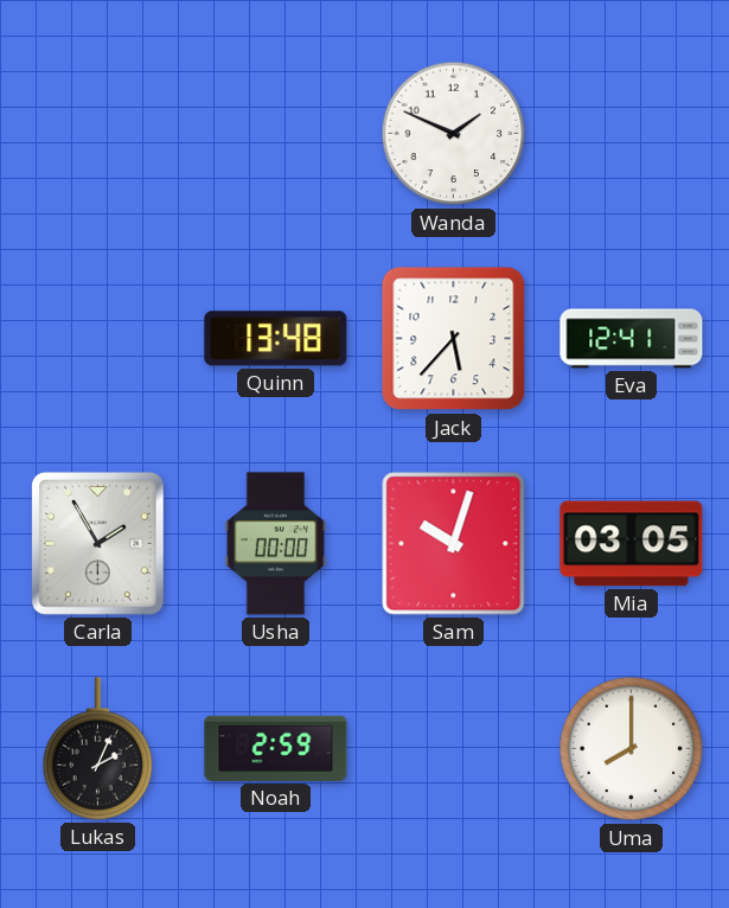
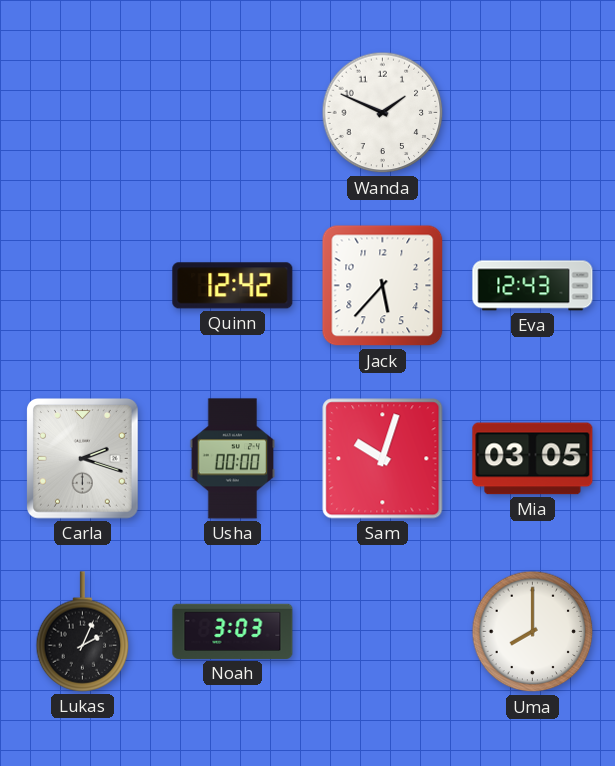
Quinn: 13:48 -> 12:42 (233, 286)
Eva: 12:41 -> 12:43 (533, 286)
Carla: 1:55 -> 2:18 (83, 459)
Noah: 2:59 -> 3:03 (233, 631)
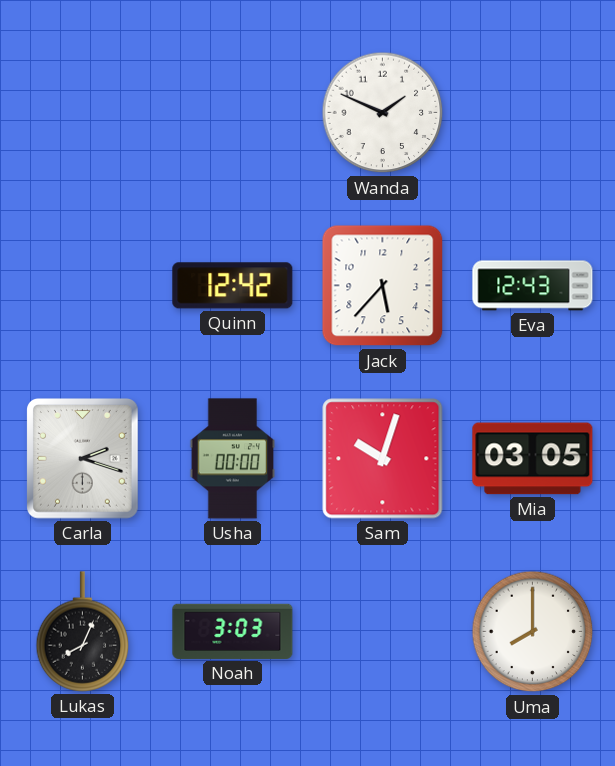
Lukas: 2:04 -> 8:04 (83, 632)
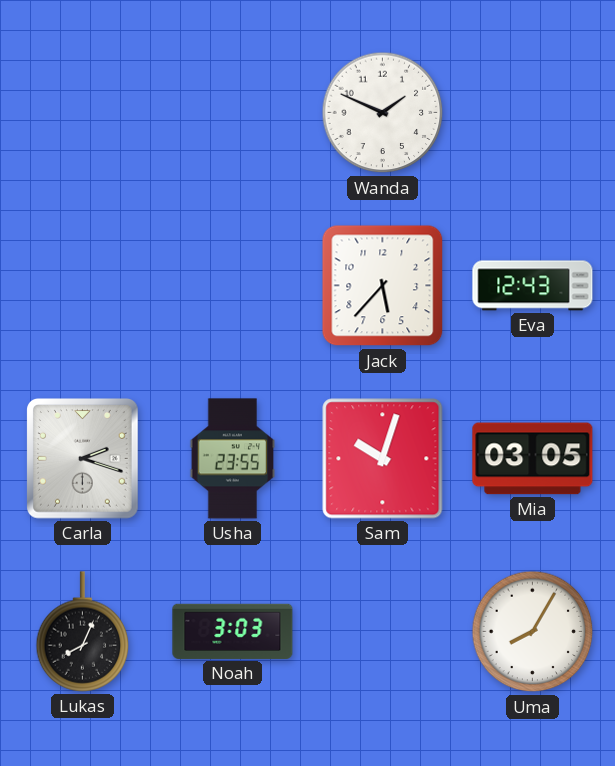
Quinn: 12:42 -> none (233, 286)
Usha: 00:00 -> 23:55 (233, 459)
Uma: 8:00 -> 8:05 (533, 632)
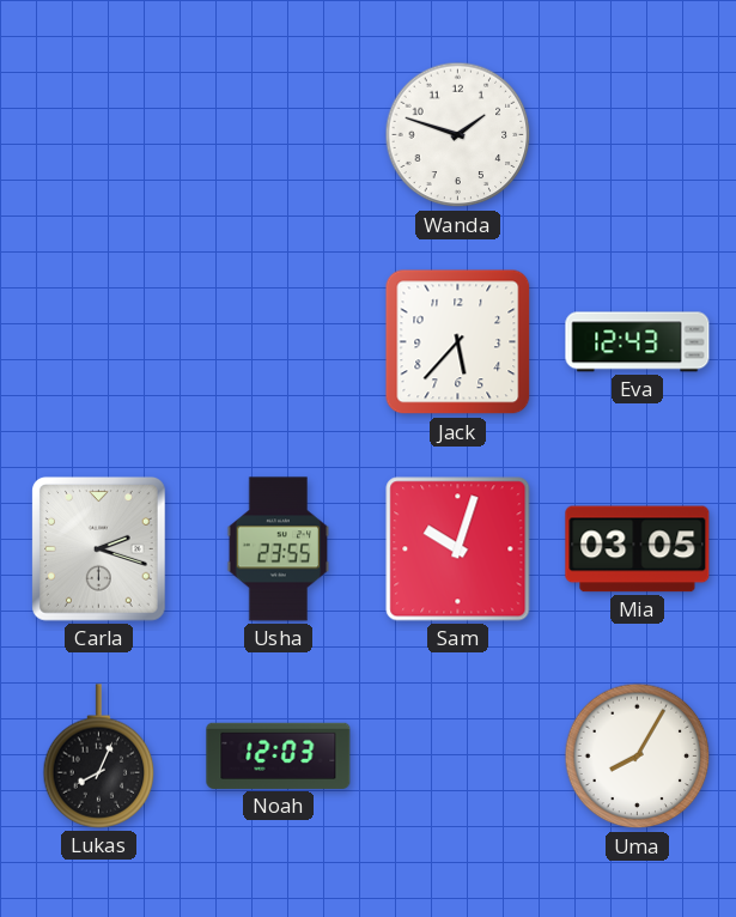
Wanda: 1:49 -> 1:48 (458, 135)
Noah: 3:03 -> 12:03 (279, 755)
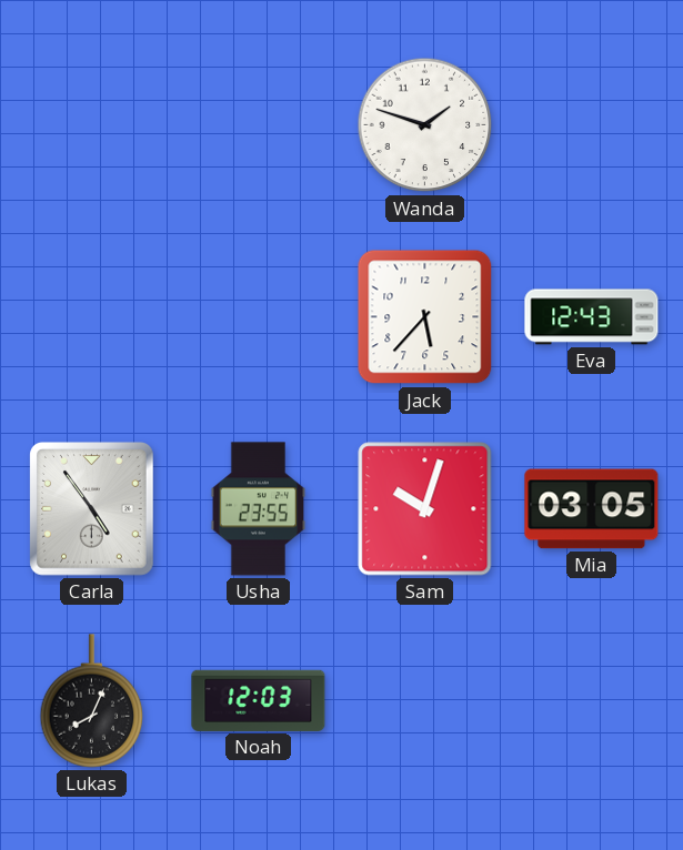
Carla: 2:18 -> 4:54 (92, 509)
Uma: 8:05 -> none (638, 757)
